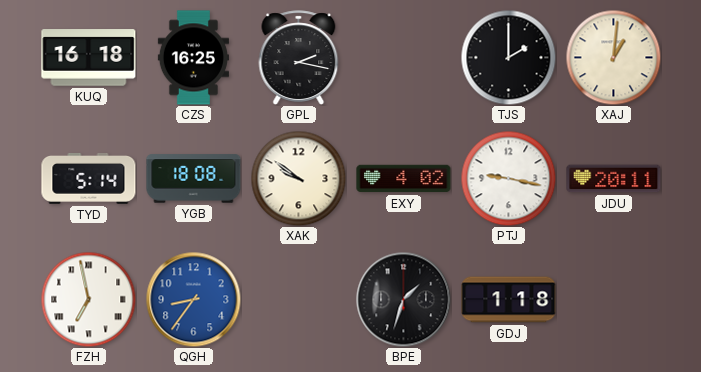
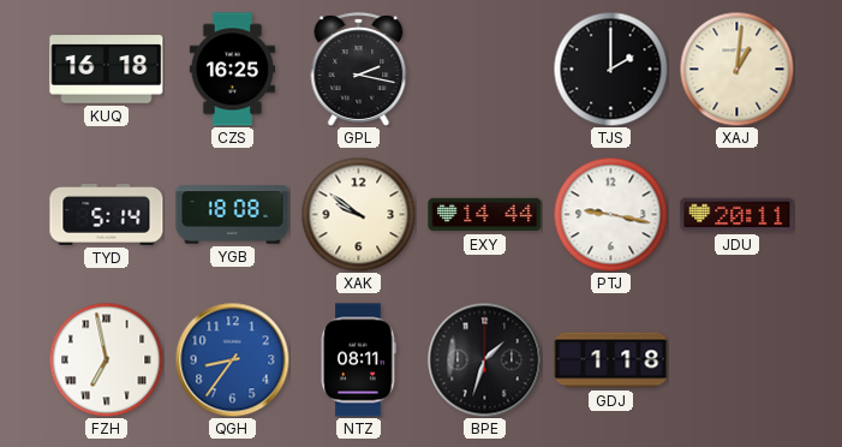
EXY: 4:02 -> 14:44 (485, 215)
NTZ: none -> 08:11 (358, 360)
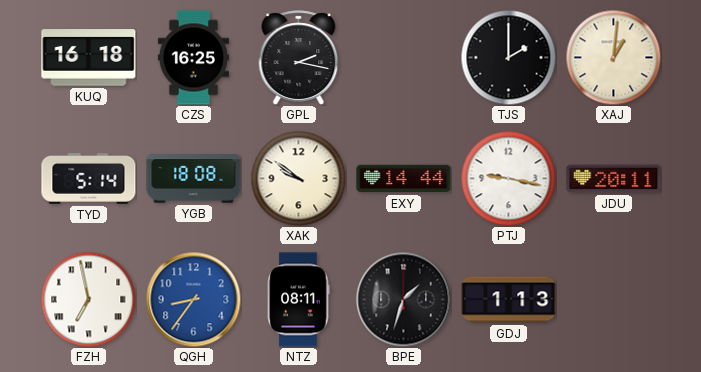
GDJ: 1:18 -> 1:13 (509, 300)
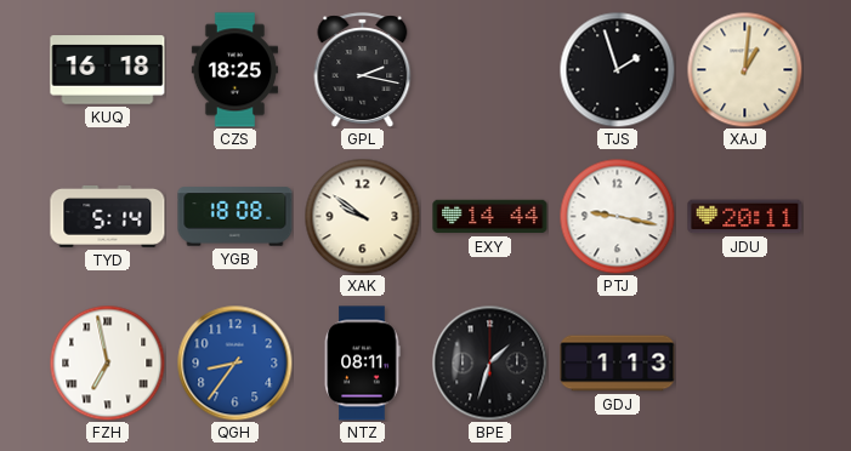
CZS: 16:25 -> 18:25 (234, 70)
TJS: 2:00 -> 1:57 (617, 69)
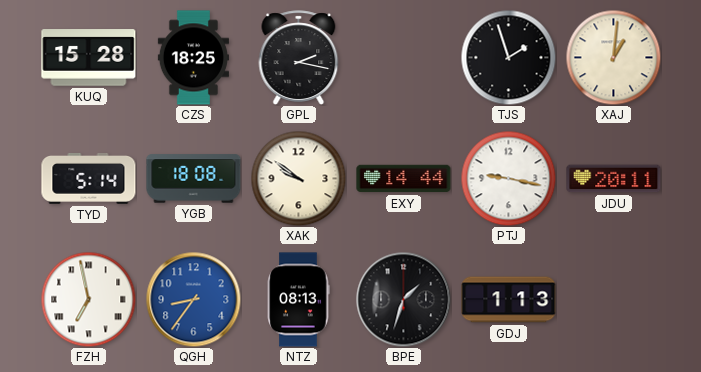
KUQ: 16:18 -> 15:28 (89, 58)
NTZ: 08:11 -> 08:13 (298, 300)
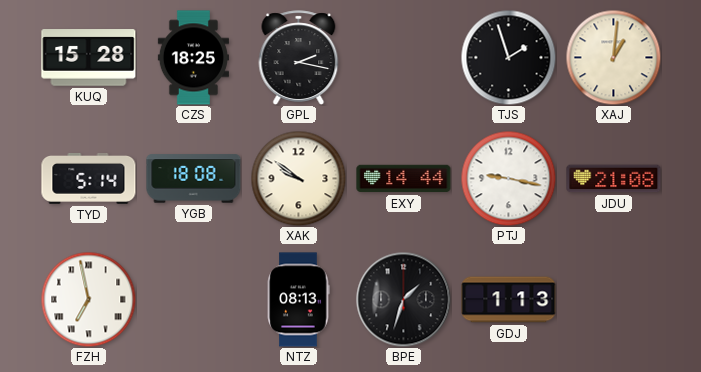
JDU: 20:11 -> 21:08 (614, 179)
QGH: 8:36 -> none (193, 299)
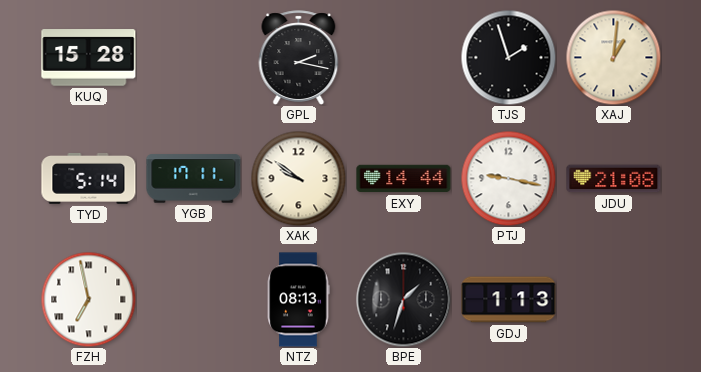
CZS: 18:25 -> none (193, 58)
YGB: 18:08 -> 17:11 (194, 179)
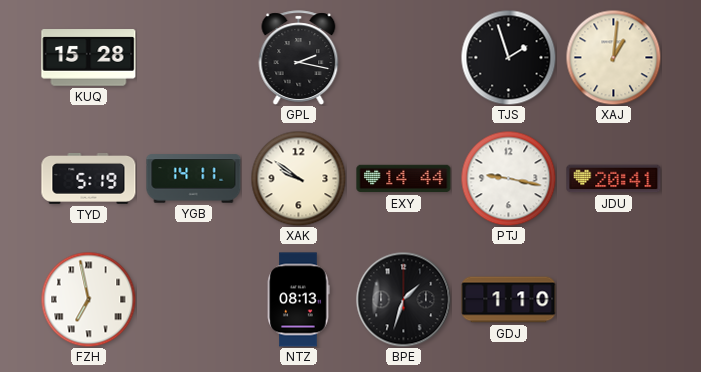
TYD: 5:14 -> 5:19 (89, 178)
YGB: 17:11 -> 14:11 (194, 179)
JDU: 21:08 -> 20:41 (614, 179)
GDJ: 1:13 -> 1:10 (509, 300)
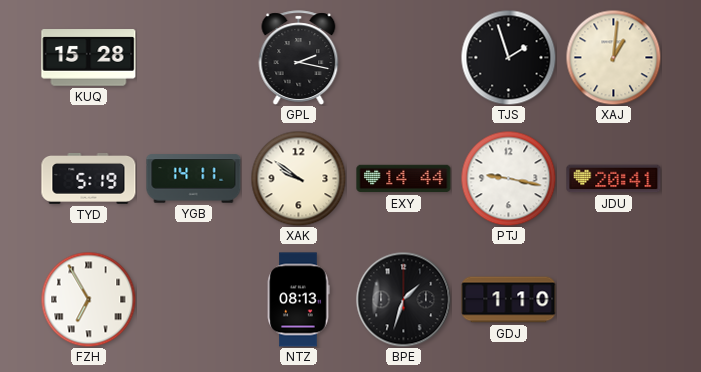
FZH: 6:58 -> 6:55 (88, 299)
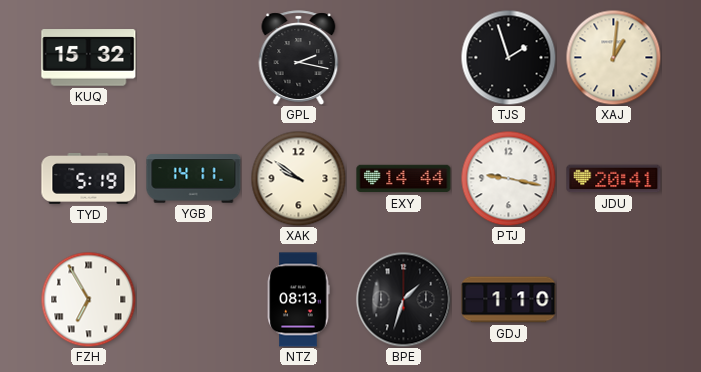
KUQ: 15:28 -> 15:32 (89, 58)
